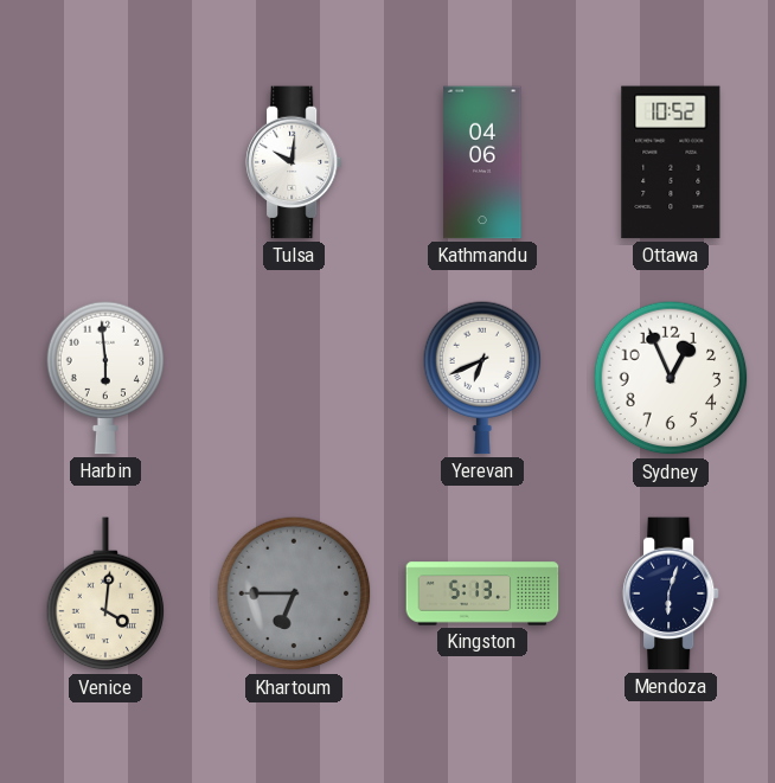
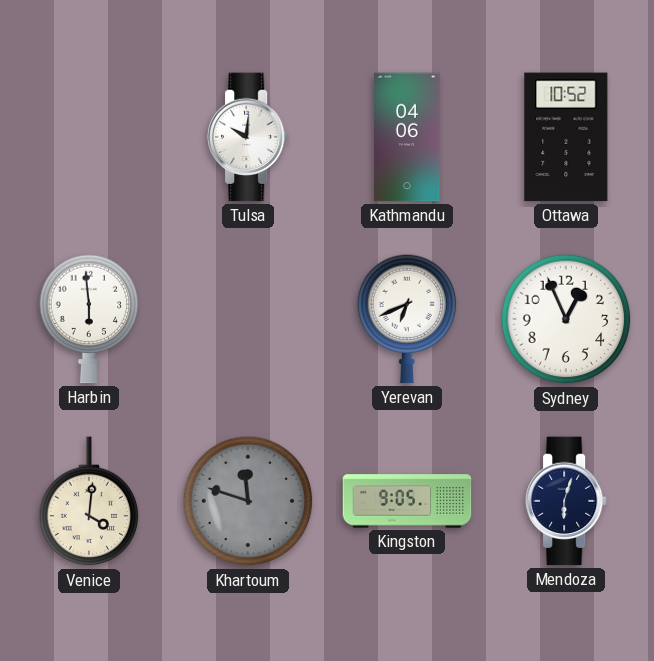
Khartoum: 6:45 -> 11:48 (248, 501)
Kingston: 5:13 -> 9:05 (407, 501)
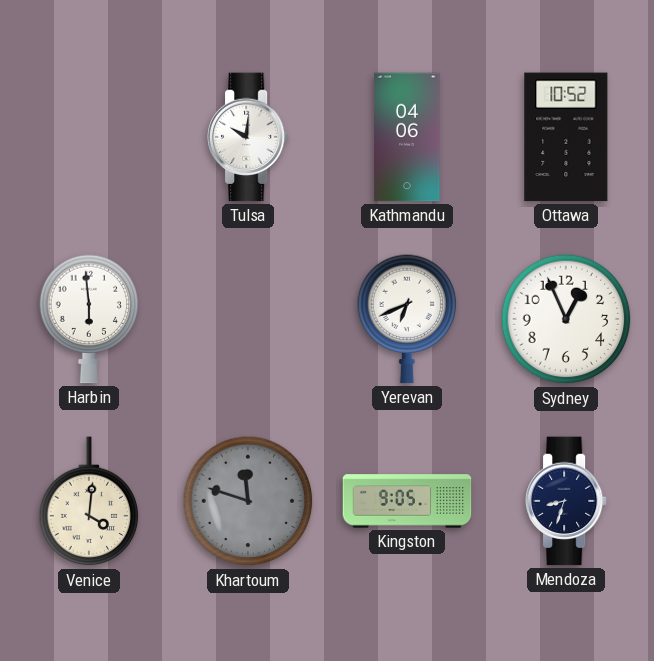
Mendoza: 6:03 -> 8:33 (566, 501)
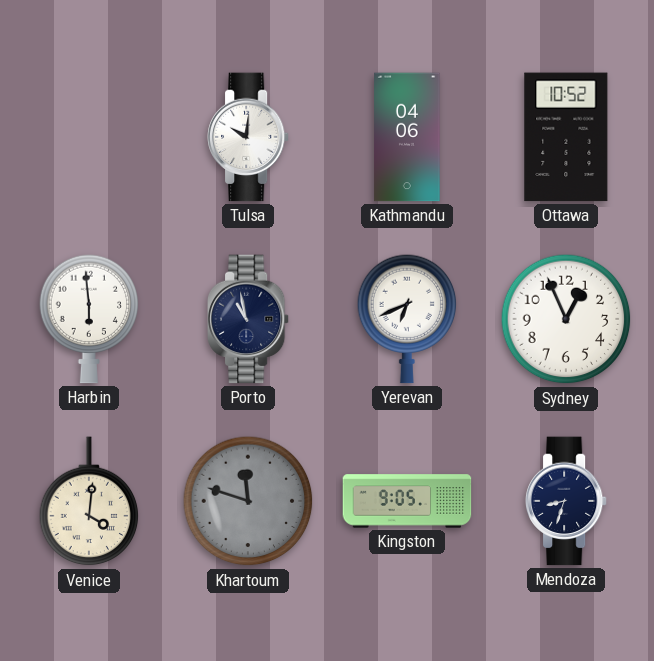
Porto: none -> 10:58 (248, 319)
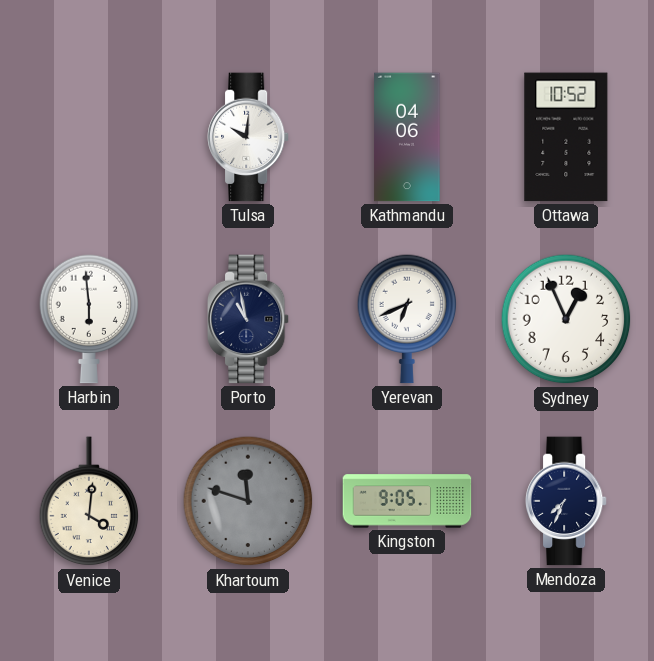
Mendoza: 8:33 -> 7:34 (566, 501)
